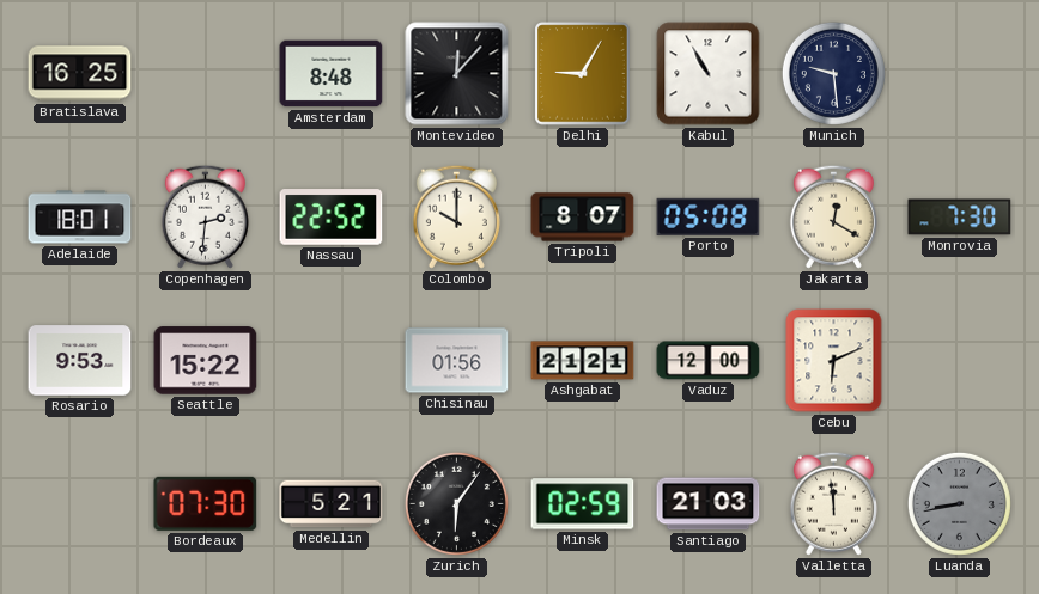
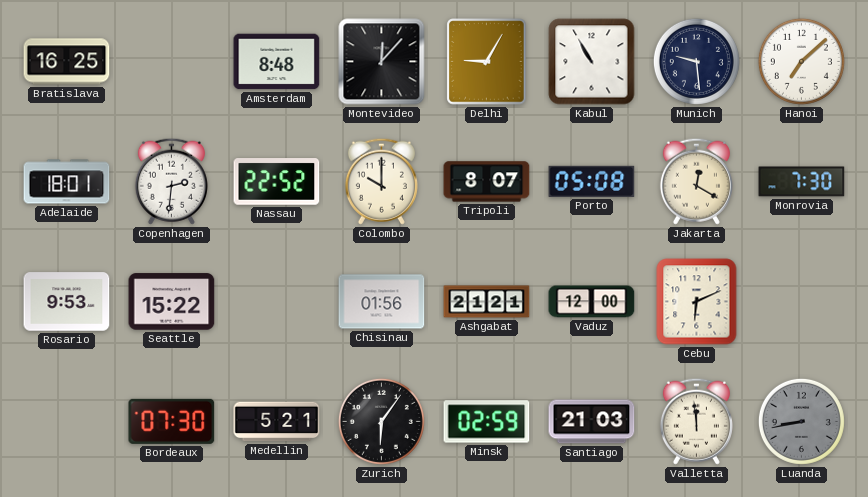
Hanoi: none -> 7:08 (801, 61)
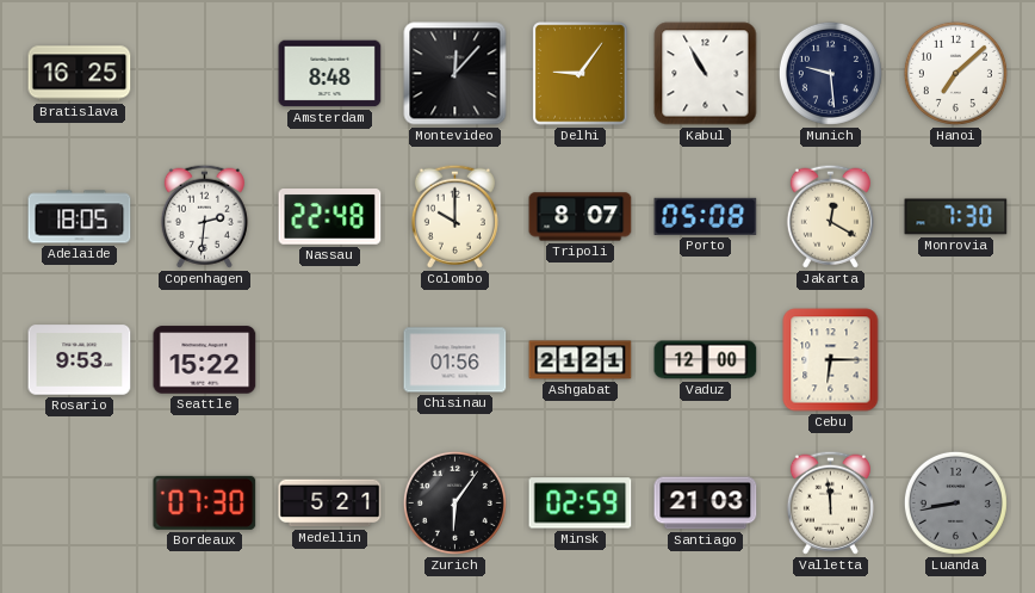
Delhi: 9:05 -> 9:06 (581, 74)
Adelaide: 18:01 -> 18:05 (80, 217)
Nassau: 22:52 -> 22:48 (330, 217)
Cebu: 6:11 -> 6:15 (831, 360)
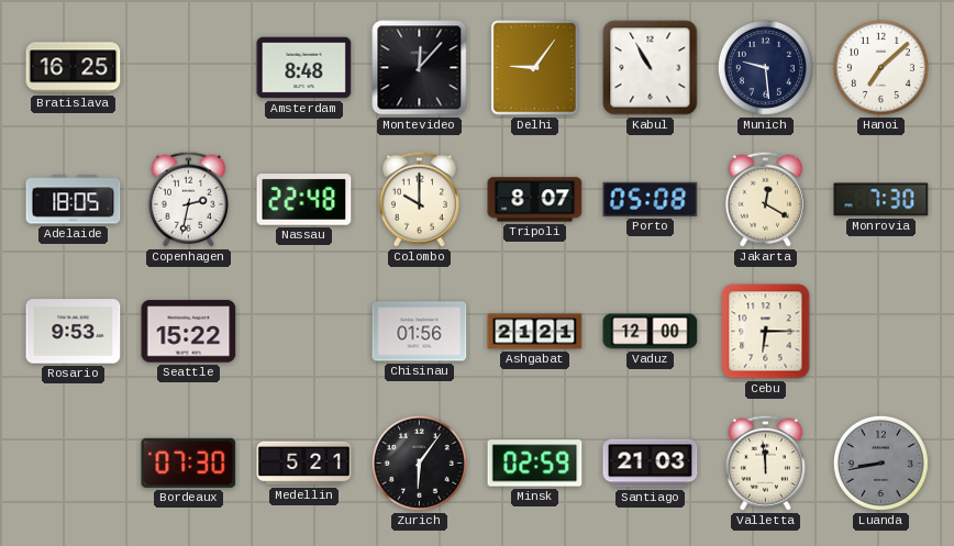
Copenhagen: 2:31 -> 2:32 (188, 199)
